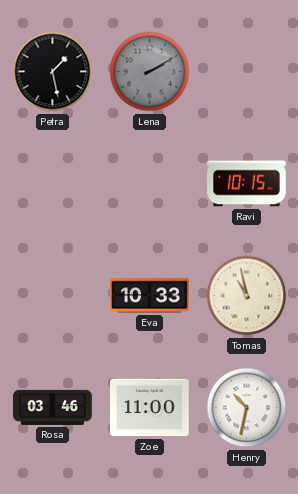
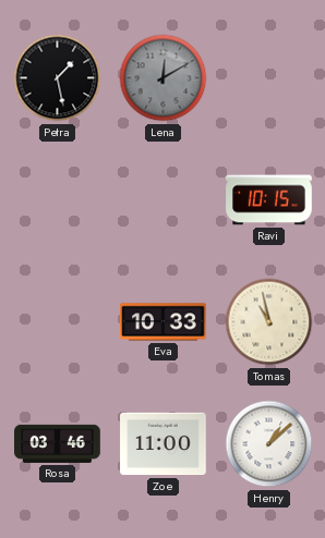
Lena: 2:10 -> 12:10 (164, 78)
Henry: 10:32 -> 1:08 (269, 444)
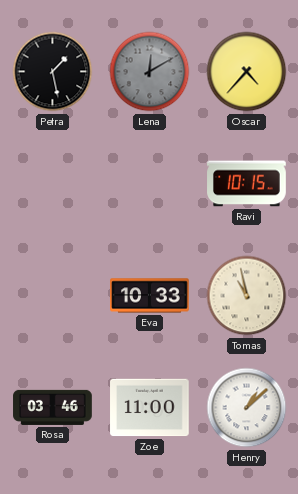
Oscar: none -> 4:37 (247, 72)
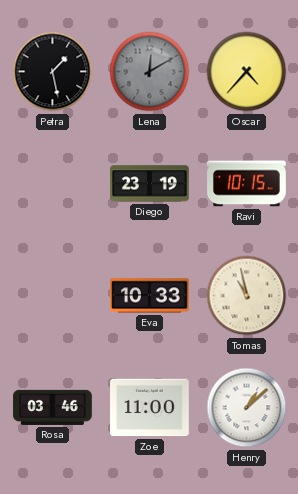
Diego: none -> 23:19 (150, 184)
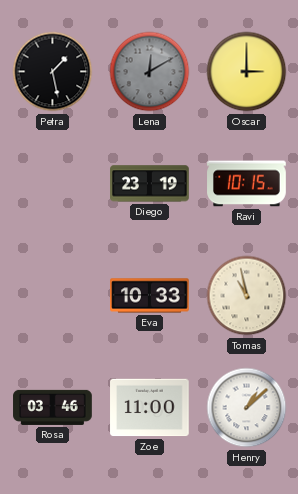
Oscar: 4:37 -> 3:00 (247, 72)
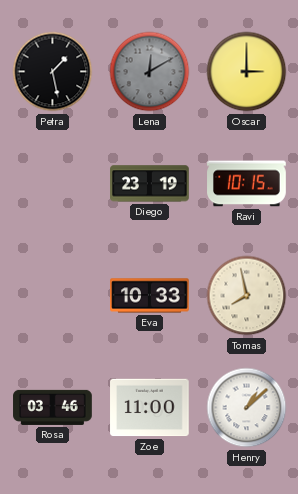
Tomas: 10:58 -> 7:58 (247, 296)
